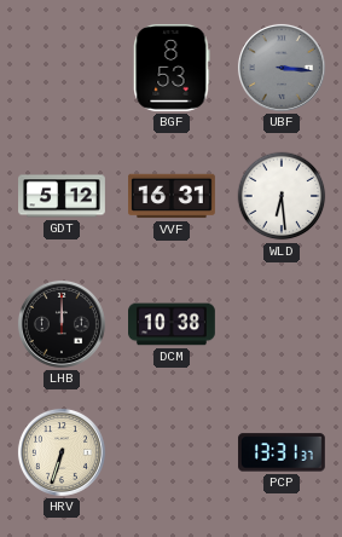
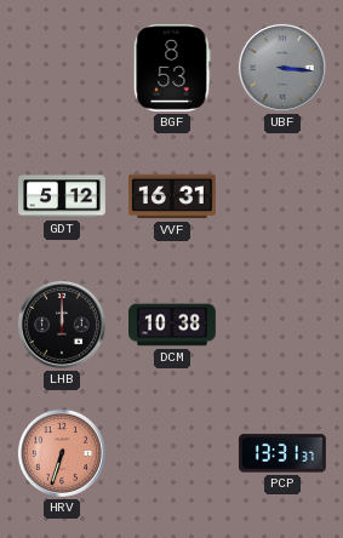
WLD: 6:29 -> none (282, 196)
HRV dial: cream -> salmon (62, 453)
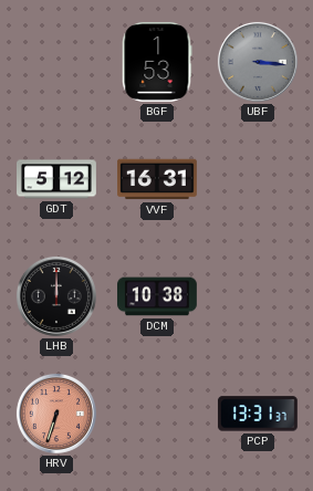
BGF: 8:53 -> 1:53 (157, 62)
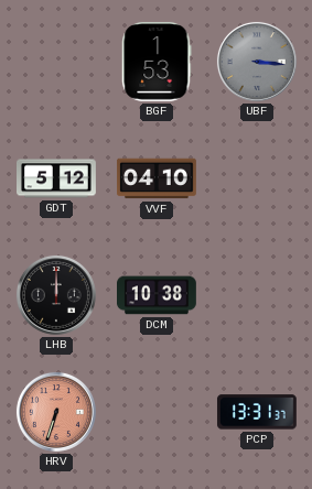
VVF: 16:31 -> 04:10 (158, 178)
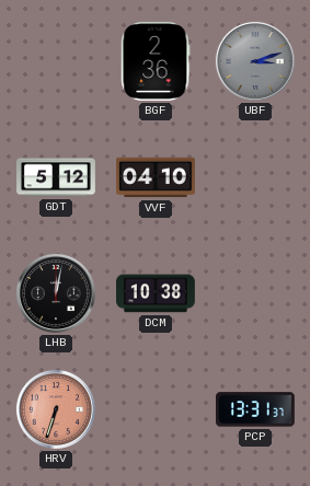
BGF: 1:53 -> 2:36 (156, 61)
UBF: 3:16 -> 3:12 (255, 61)
LHB: 12:00 -> 12:02 (56, 293)
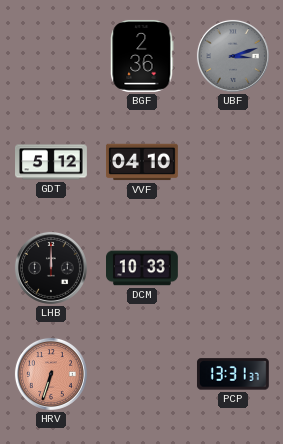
LHB: 12:02 -> 12:00 (51, 268)
DCM: 10:38 -> 10:33 (143, 268)
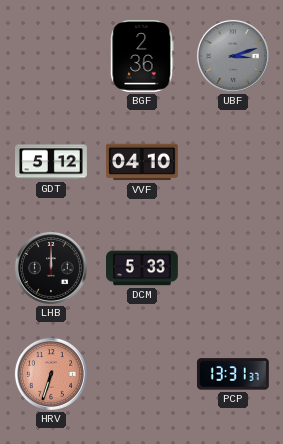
DCM: 10:33 -> 5:33 (143, 268)
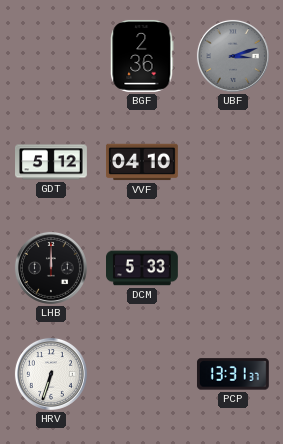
HRV dial: salmon -> white (51, 374)
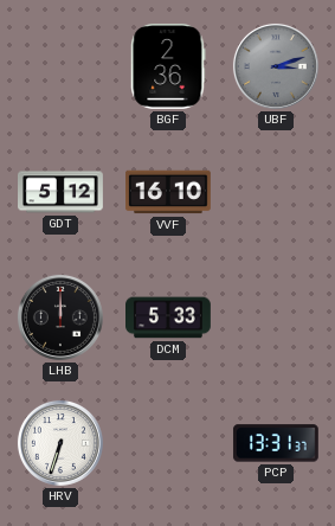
VVF: 04:10 -> 16:10 (169, 192)
